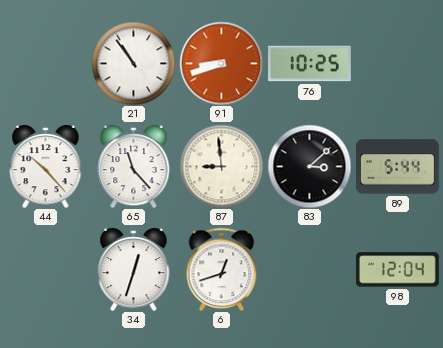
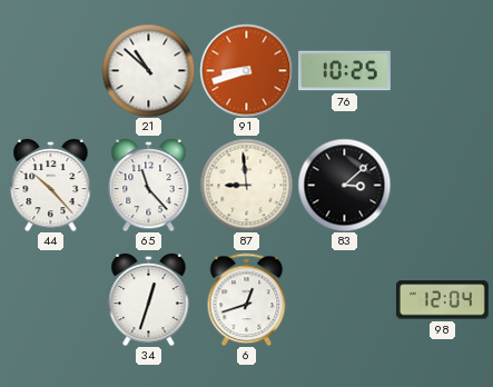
21: 10:54 -> 10:52 (148, 70)
89: 5:44 -> none (398, 167)
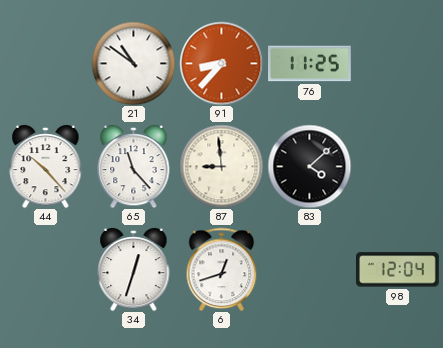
21: 10:52 -> 10:51 (133, 63)
91: 8:42 -> 8:37 (221, 63)
76: 10:25 -> 11:25 (310, 64)
83: 3:08 -> 4:08 (309, 166)
